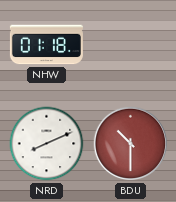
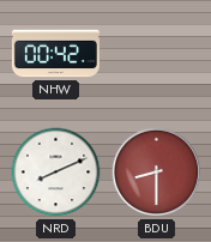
NHW: 01:18 -> 00:42 (55, 54)
BDU: 10:30 -> 8:30 (157, 173)
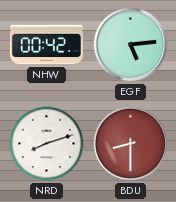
EGF: none -> 5:14 (131, 45)
NRD: 8:11 -> 8:12 (47, 144)
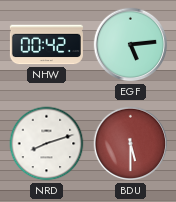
BDU: 8:30 -> 5:30 (131, 144)
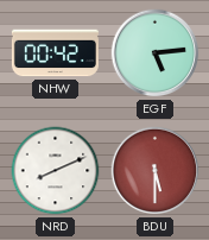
NRD: 8:12 -> 8:11 (56, 171)
